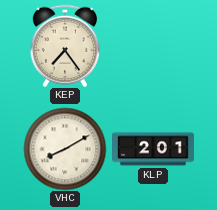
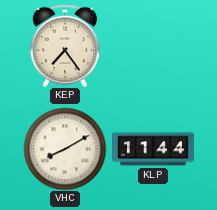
KLP: 2:01 -> 11:44 (154, 149)
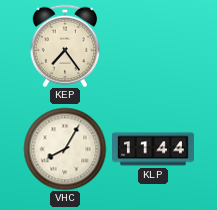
VHC: 8:10 -> 8:05 (65, 149)
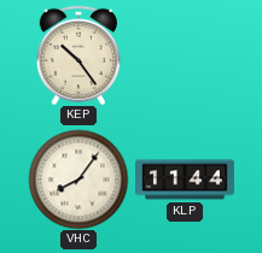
KEP: 7:24 -> 10:24 (77, 54)
VHC: 8:05 -> 8:06 (78, 180)
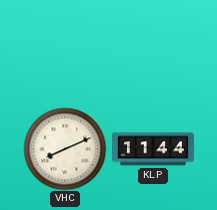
KEP: 10:24 -> none (77, 54)
VHC: 8:06 -> 8:11 (65, 149)
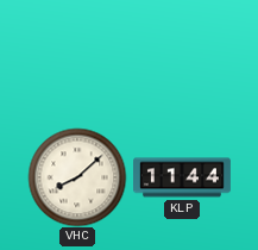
VHC: 8:11 -> 8:08 (77, 177)
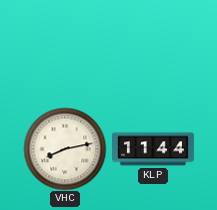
VHC: 8:08 -> 8:13 (65, 149)
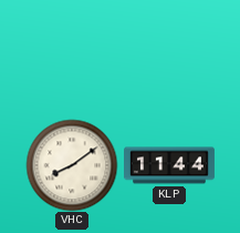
VHC: 8:13 -> 8:09 (72, 165)
